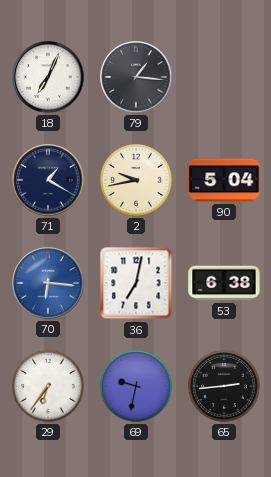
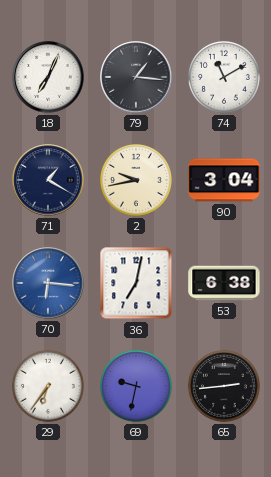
74: none -> 11:10 (224, 77)
90: 5:04 -> 3:04 (224, 180)
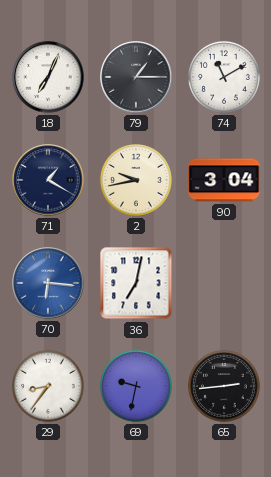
79: 1:16 -> 1:15 (136, 77)
53: 6:38 -> none (224, 283)
29: 6:36 -> 8:36 (48, 386)
